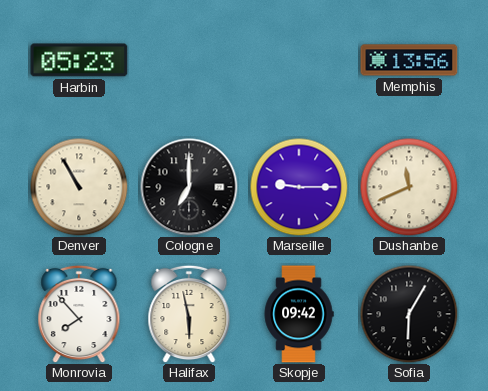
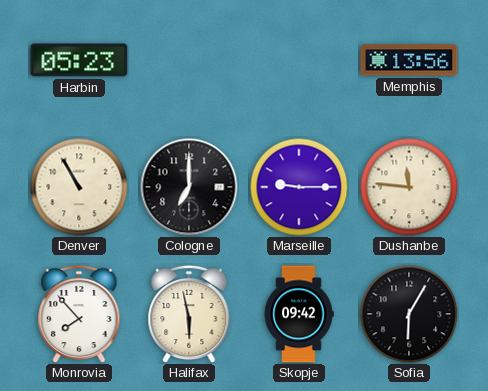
Dushanbe: 11:41 -> 11:46 (409, 187)
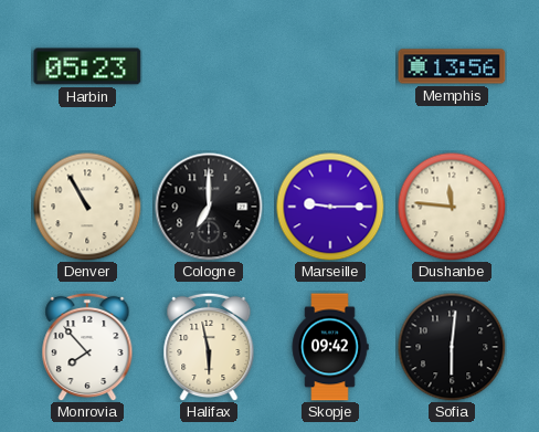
Sofia: 6:05 -> 6:01 (452, 347)
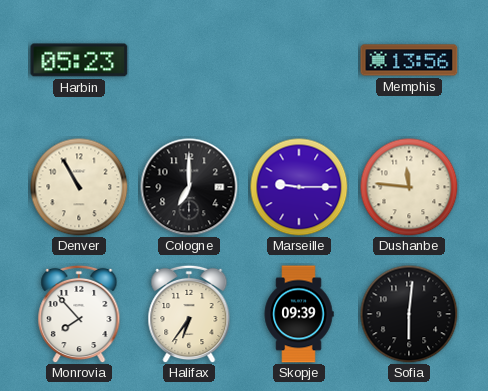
Halifax: 5:58 -> 6:36 (189, 314)
Skopje: 09:42 -> 09:39 (299, 314)
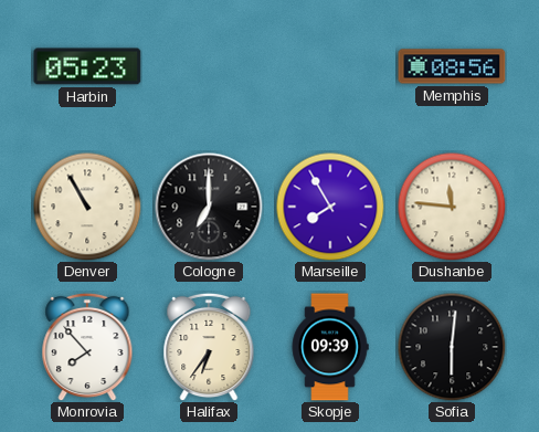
Memphis: 13:56 -> 08:56 (452, 66)
Marseille: 9:15 -> 7:55 (330, 207)
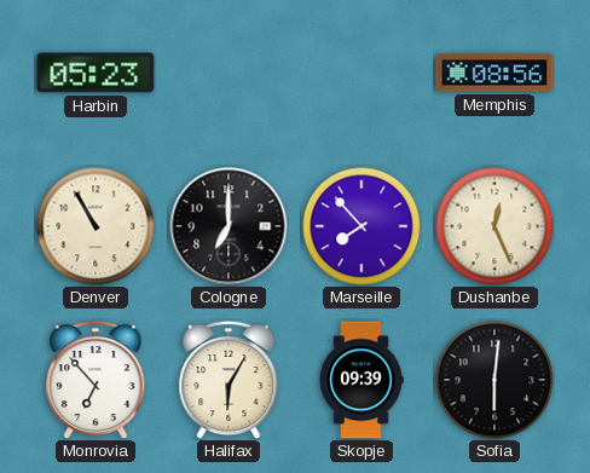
Marseille: 7:55 -> 7:53 (361, 226)
Dushanbe: 11:46 -> 12:26 (494, 226)
Monrovia: 7:53 -> 6:53 (96, 380)
Halifax: 6:36 -> 6:05 (229, 380)
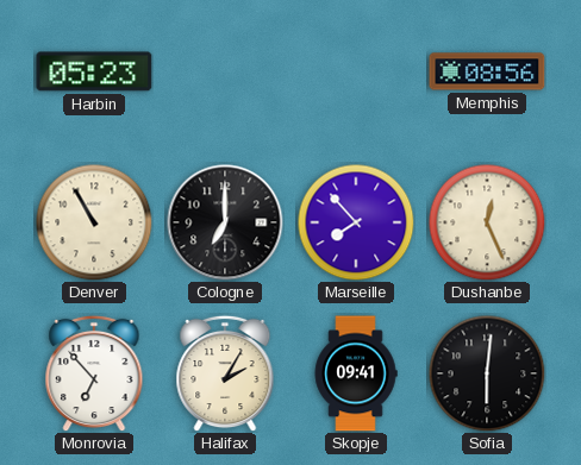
Halifax: 6:05 -> 2:05 (225, 373)
Skopje: 09:39 -> 09:41 (356, 373)
